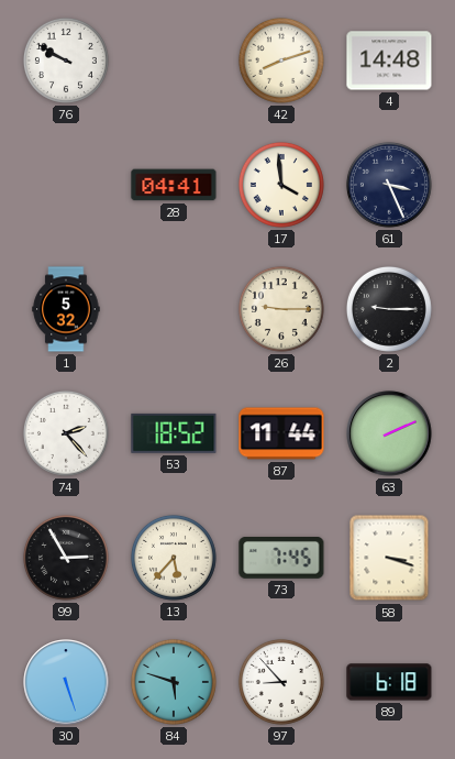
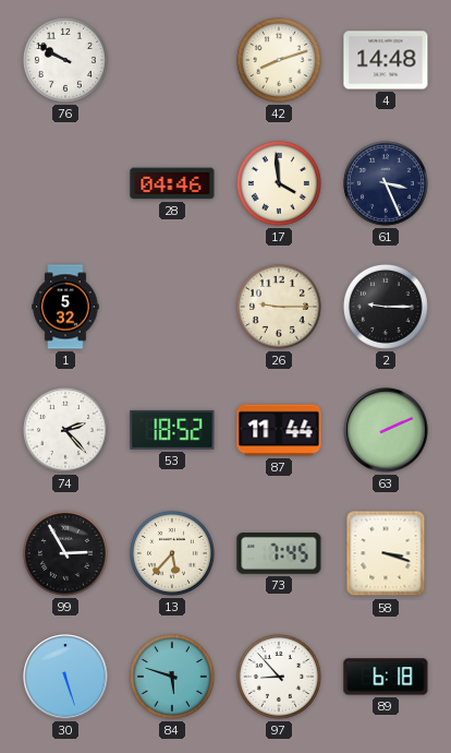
28: 04:41 -> 04:46 (172, 183)
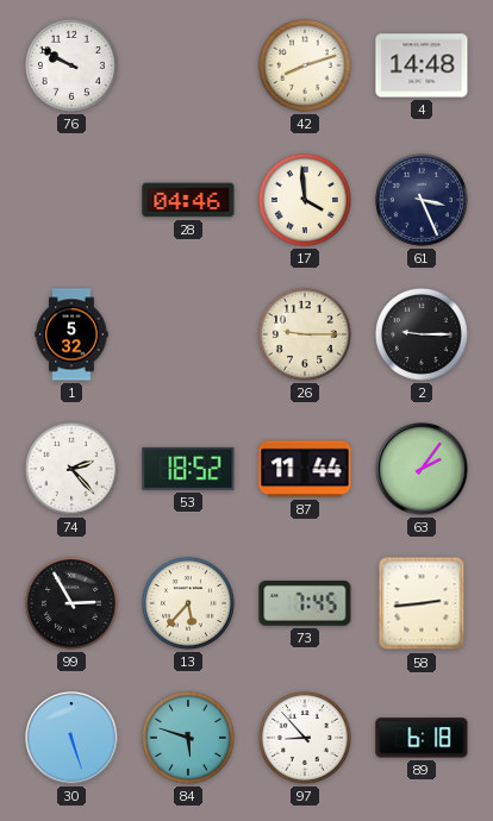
63: 2:11 -> 2:06 (422, 469)
58: 3:18 -> 2:44 (422, 603)
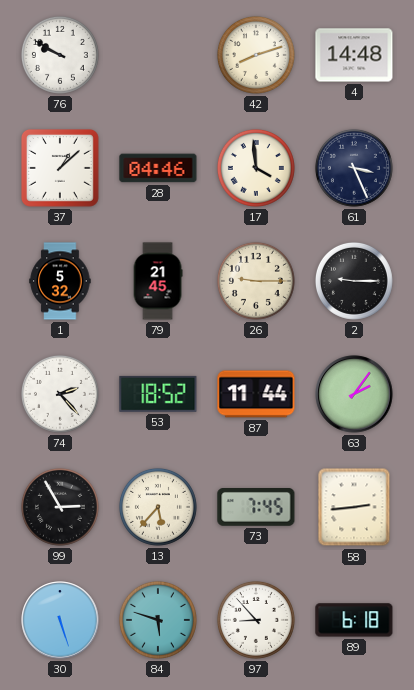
37: none -> 1:08 (61, 169)
79: none -> 21:45 (158, 281)
